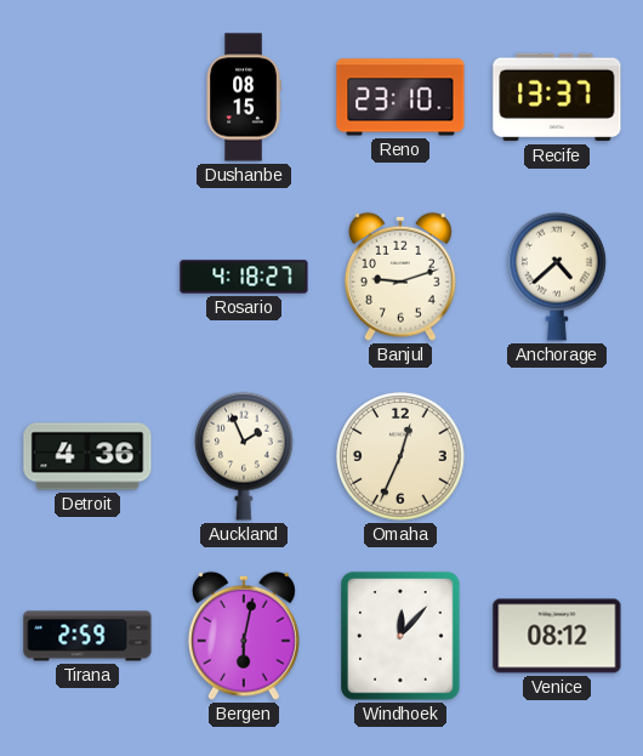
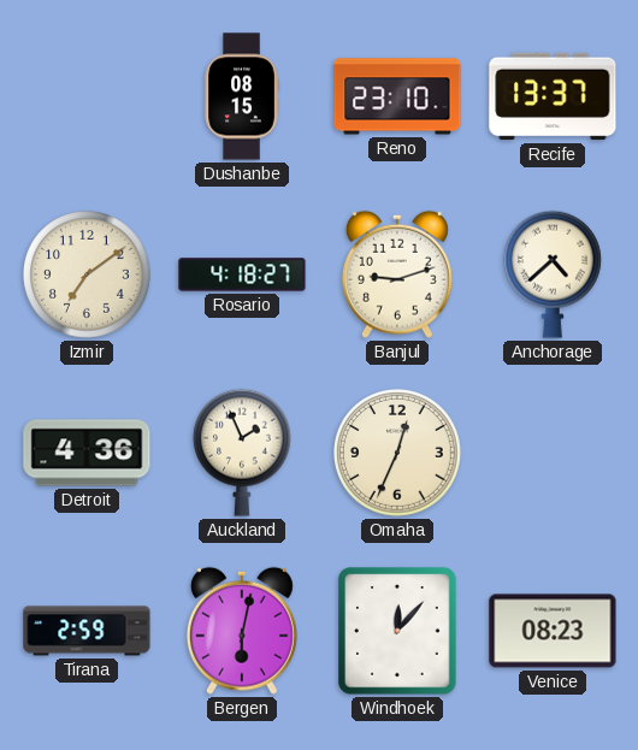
Izmir: none -> 7:09 (88, 276)
Venice: 08:12 -> 08:23 (553, 631)
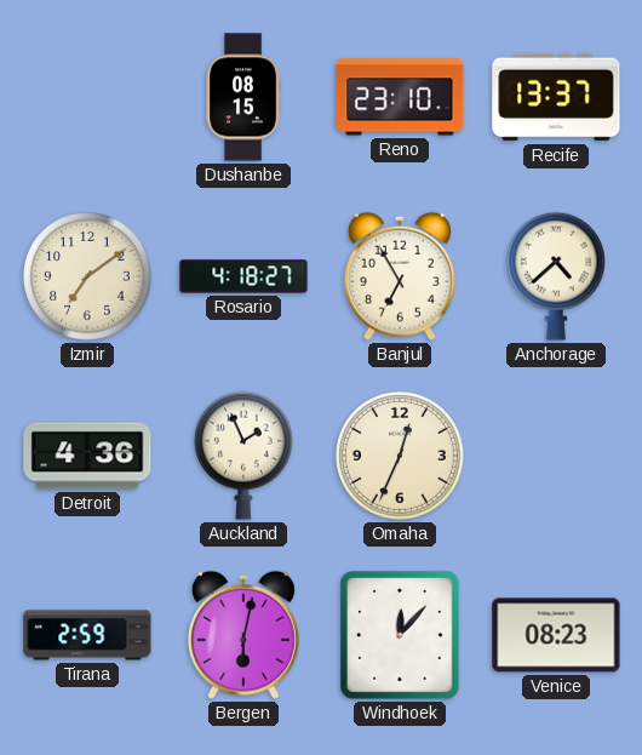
Banjul: 9:12 -> 6:55 (400, 276)
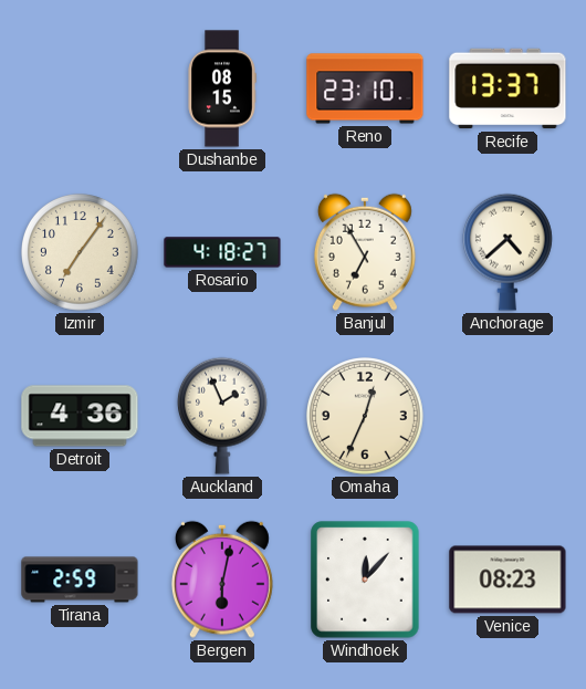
Izmir: 7:09 -> 7:06 (81, 253)
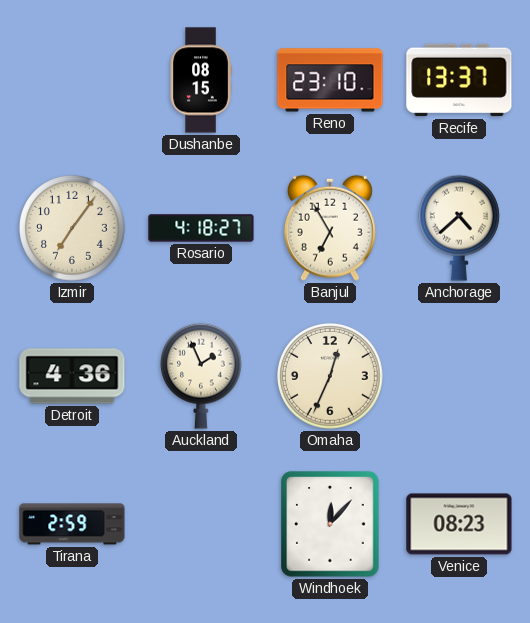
Bergen: 6:02 -> none (222, 580)
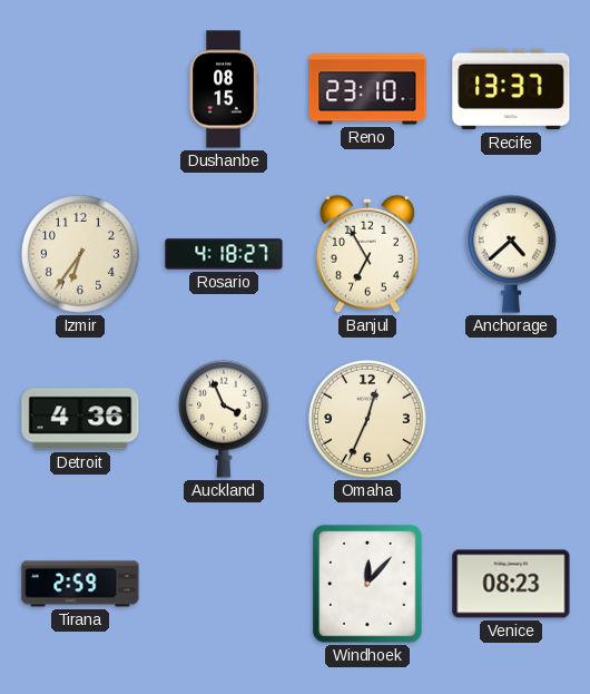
Izmir: 7:06 -> 6:36 (81, 255)
Auckland: 1:56 -> 3:56 (224, 419)
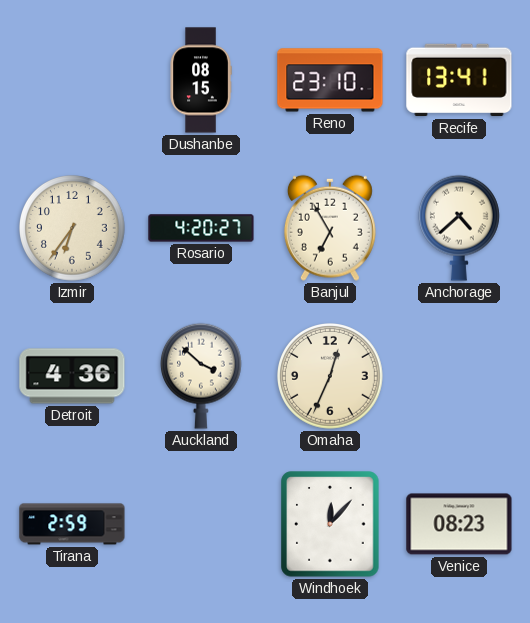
Recife: 13:37 -> 13:41 (459, 80)
Rosario: 4:18 -> 4:20 (201, 228)
Auckland: 3:56 -> 3:52 (201, 376)
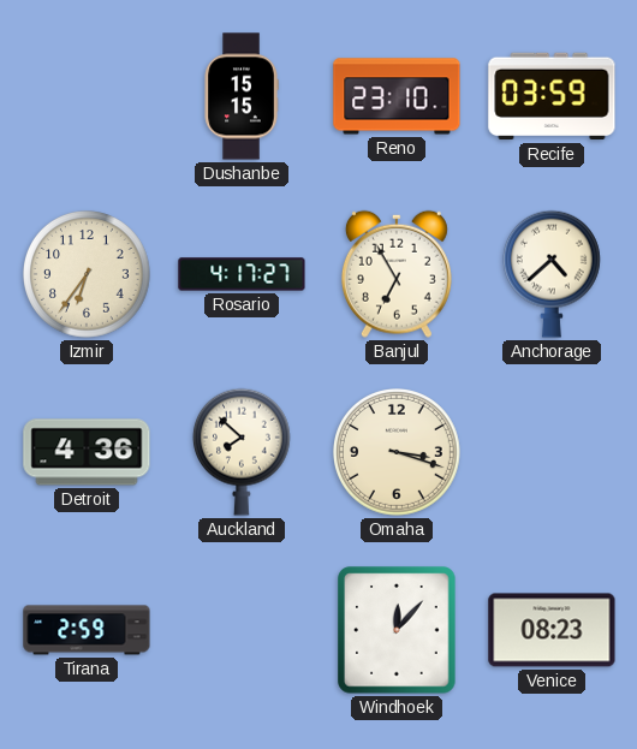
Dushanbe: 08:15 -> 15:15 (242, 96)
Recife: 13:41 -> 03:59 (552, 96)
Rosario: 4:20 -> 4:17 (242, 274)
Auckland: 3:52 -> 7:52 (242, 452)
Omaha: 12:34 -> 3:18 (398, 453)
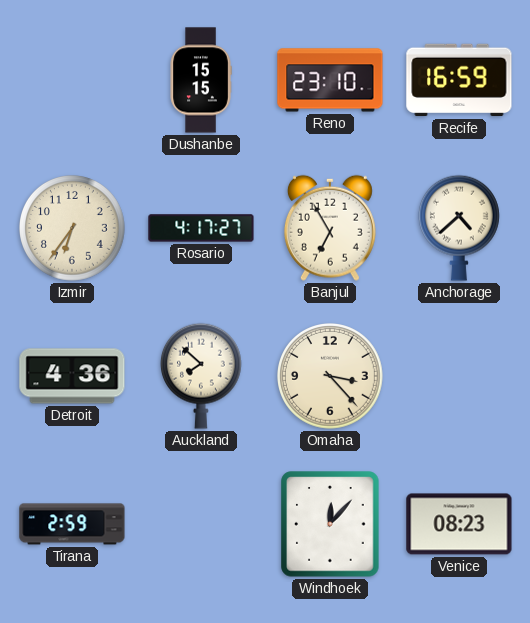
Recife: 03:59 -> 16:59 (459, 80)
Omaha: 3:18 -> 3:23 (331, 377)
